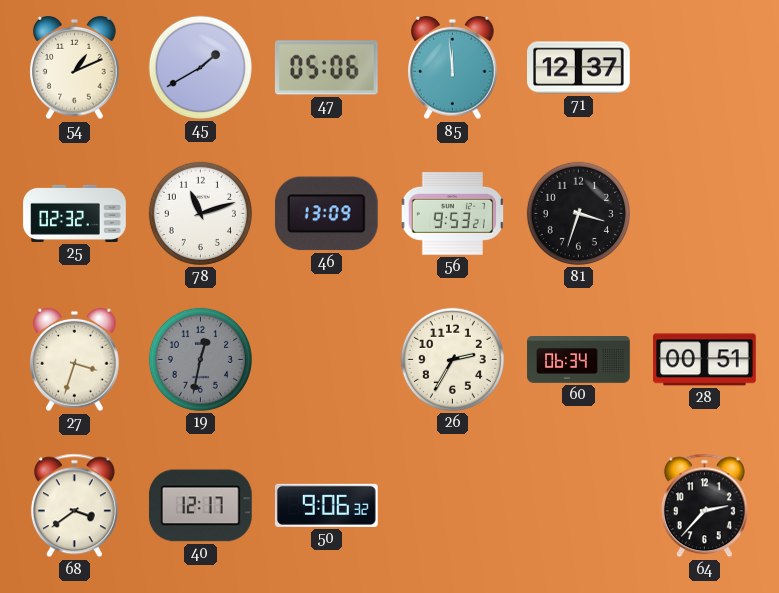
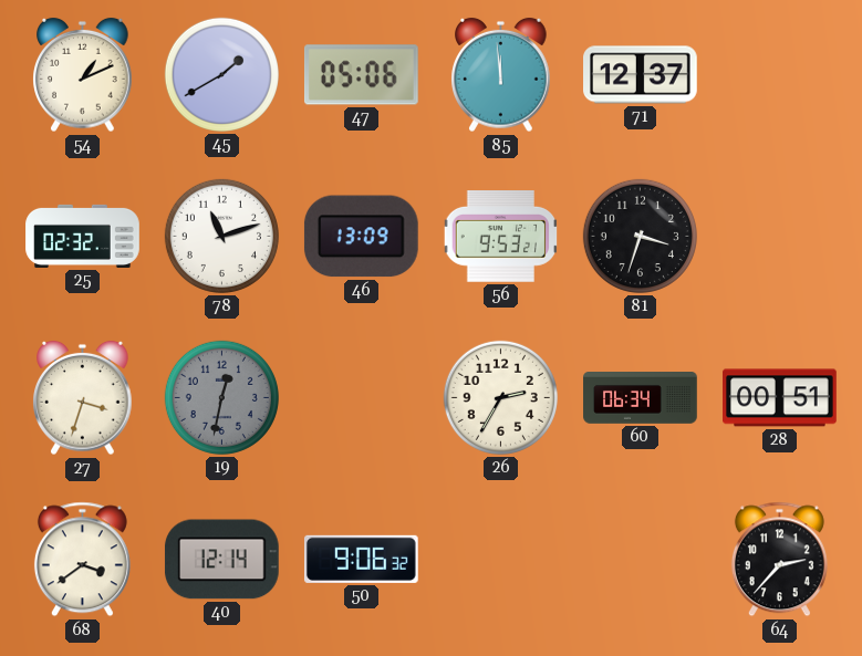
40: 12:17 -> 12:14 (221, 560)
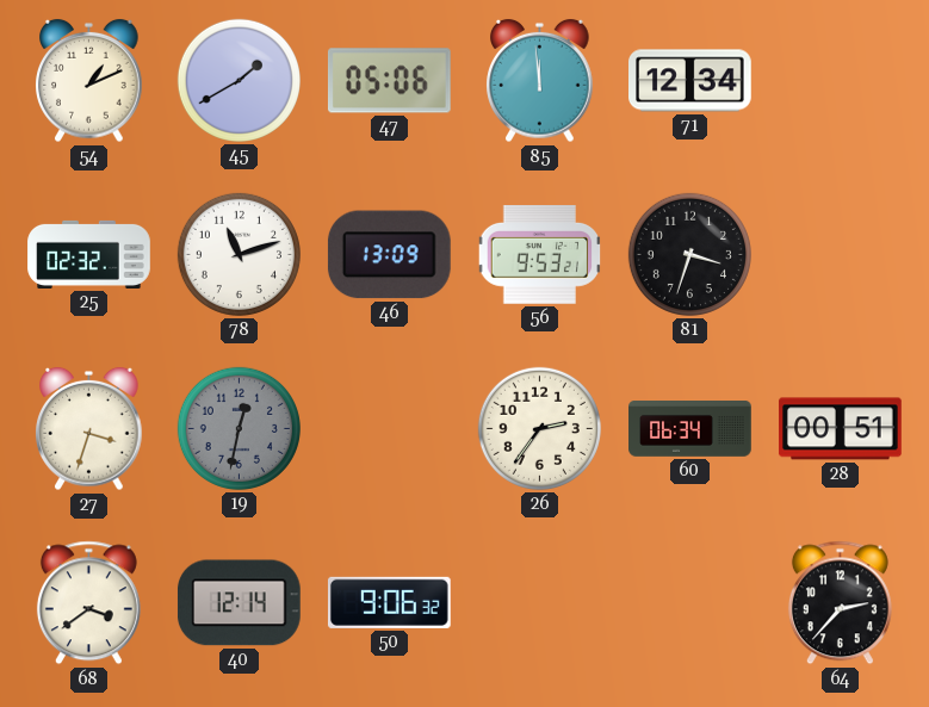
71: 12:37 -> 12:34 (690, 81)
26: 2:35 -> 2:36 (539, 428)
